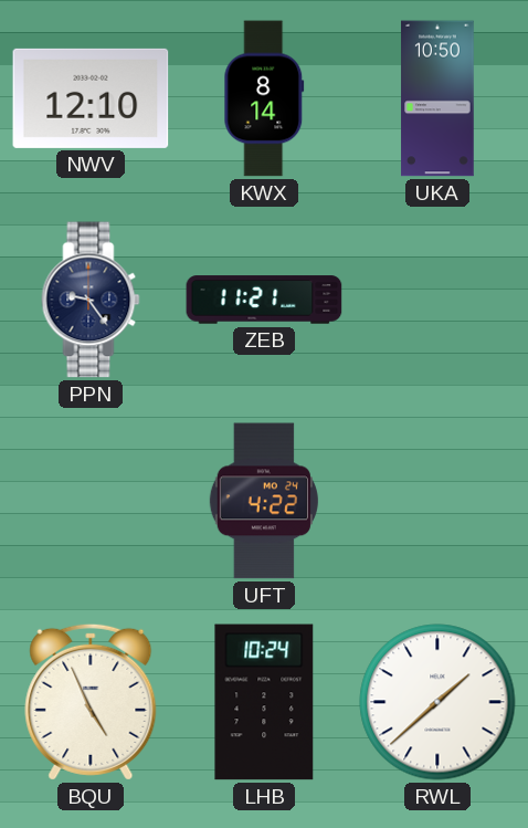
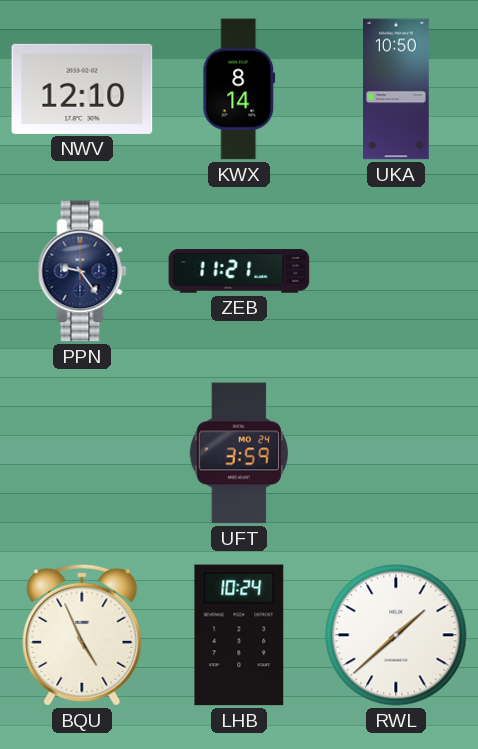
UFT: 4:22 -> 3:59 (239, 453)
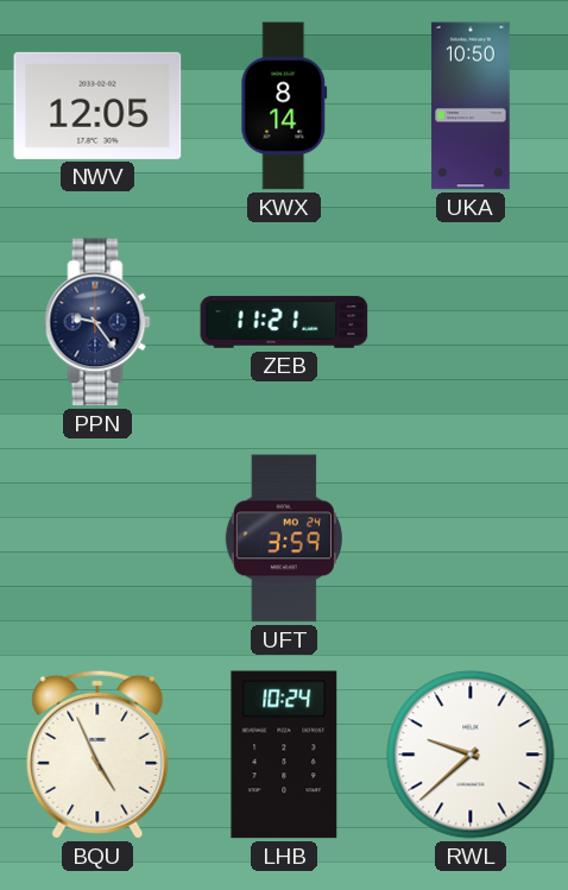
NWV: 12:10 -> 12:05 (97, 106)
RWL: 1:38 -> 9:38 (471, 755)
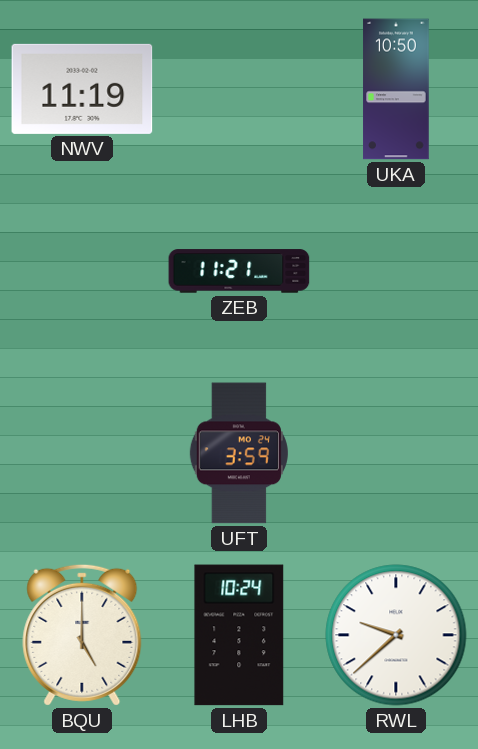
NWV: 12:05 -> 11:19 (82, 89)
KWX: 8:14 -> none (284, 106)
PPN: 9:24 -> none (97, 322)
BQU: 4:56 -> 5:00 (82, 635)
